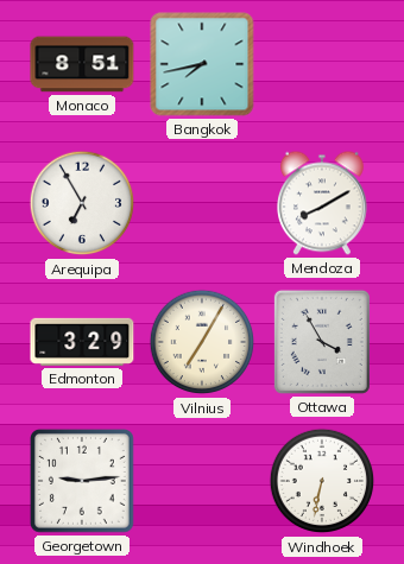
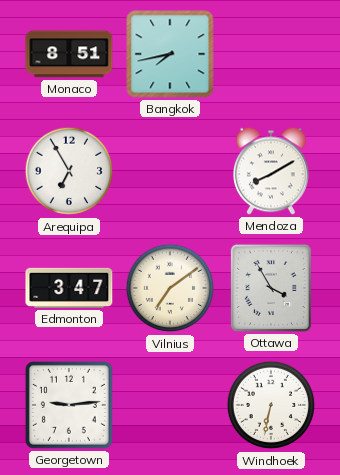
Edmonton: 3:29 -> 3:47 (69, 288)
Vilnius: 7:05 -> 7:09 (170, 288)
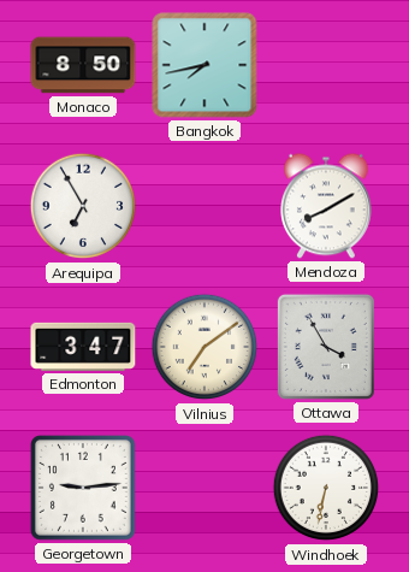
Monaco: 8:51 -> 8:50 (83, 65)
